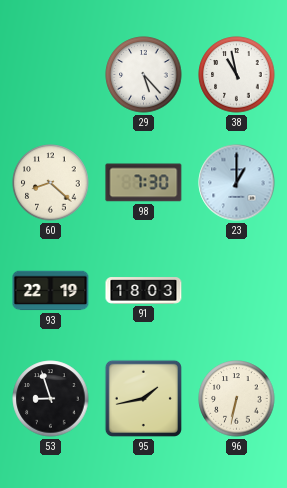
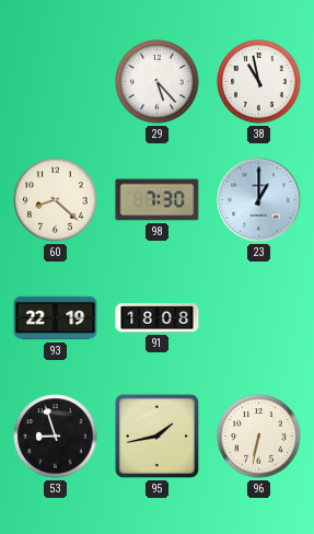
91: 18:03 -> 18:08 (158, 318)
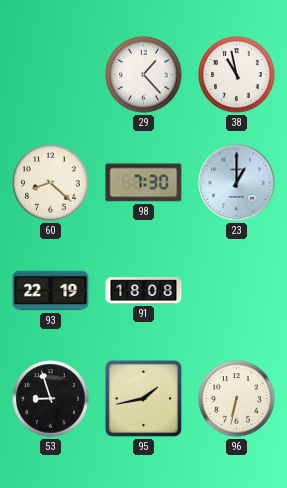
29: 5:23 -> 1:23 (144, 75)
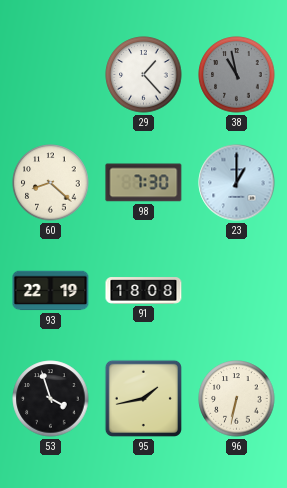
38 dial: white -> grey (237, 75)
53: 8:57 -> 3:57 (51, 399)
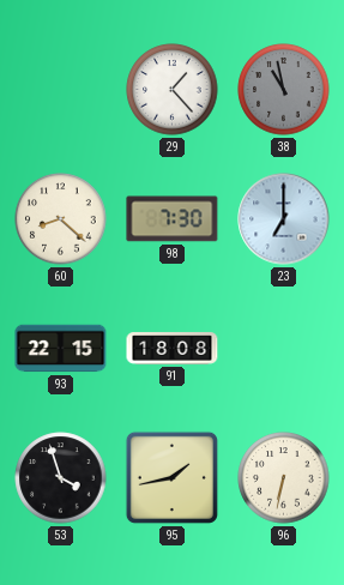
23: 1:00 -> 7:00 (284, 219)
93: 22:19 -> 22:15 (61, 349)
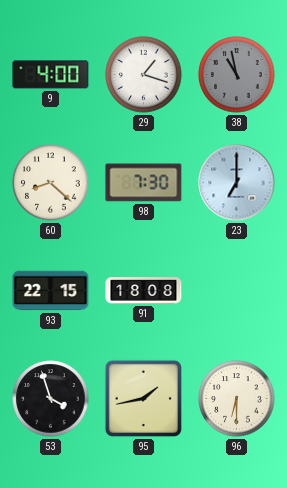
9: none -> 4:00 (51, 75)
29: 1:23 -> 1:18 (144, 75)
96: 6:32 -> 6:30 (237, 399)
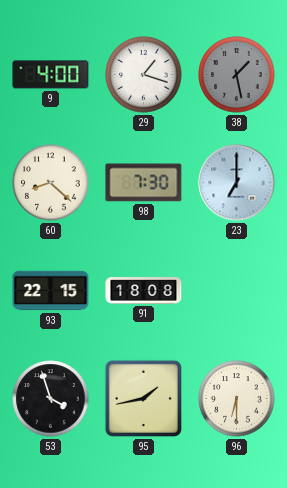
38: 10:58 -> 1:28 (237, 75)
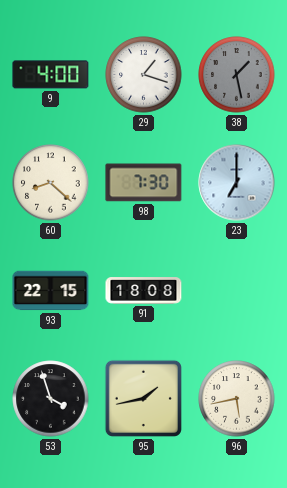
96: 6:30 -> 5:43 (237, 399)
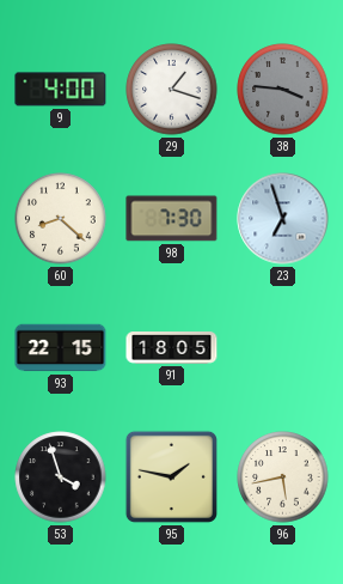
38: 1:28 -> 3:46 (283, 90)
23: 7:00 -> 6:57 (283, 219)
91: 18:08 -> 18:05 (172, 348)
95: 1:43 -> 1:47 (171, 476)
